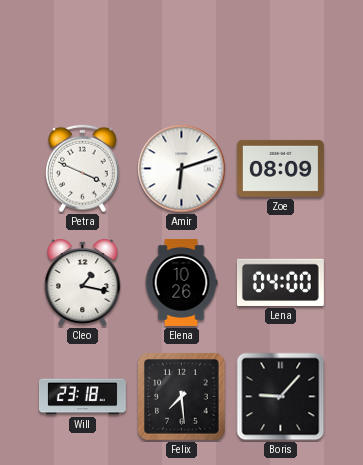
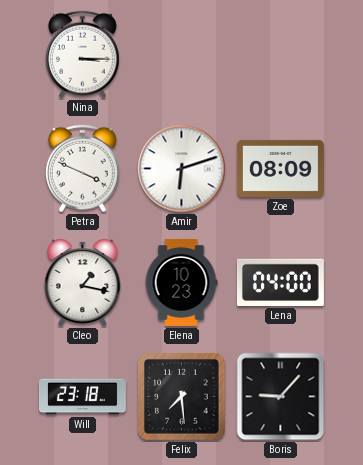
Nina: none -> 3:15 (83, 55)
Elena: 10:26 -> 10:23 (181, 282)
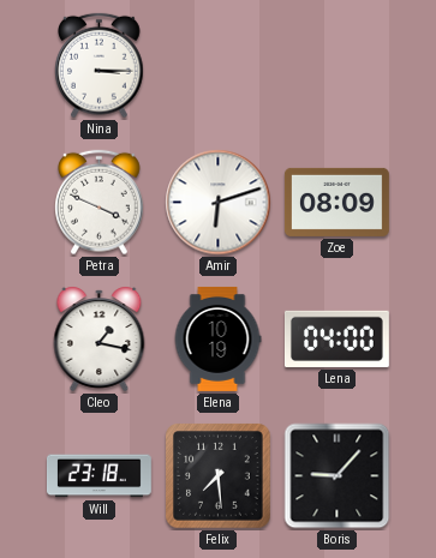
Elena: 10:23 -> 10:19 (217, 338)
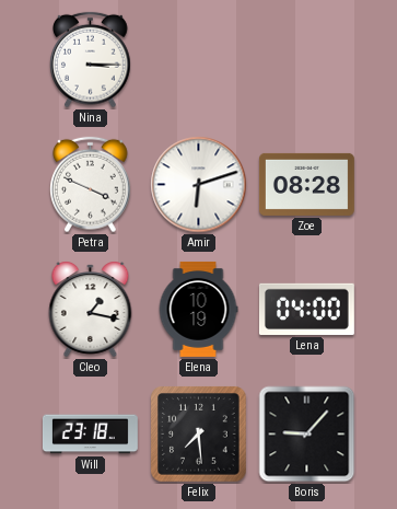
Zoe: 08:09 -> 08:28 (306, 184)
